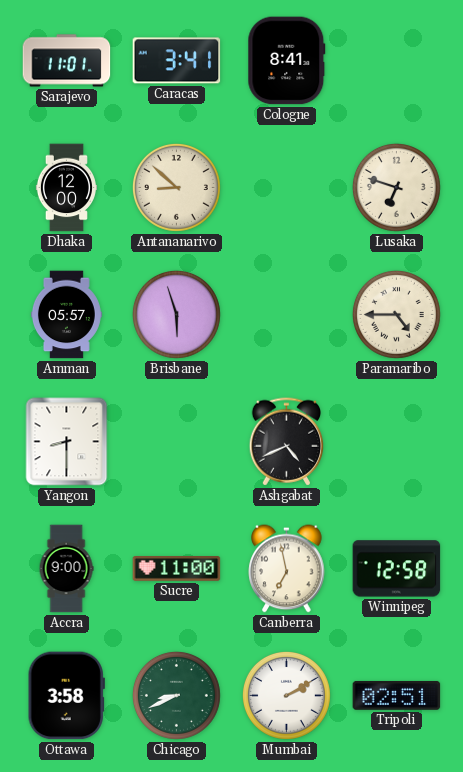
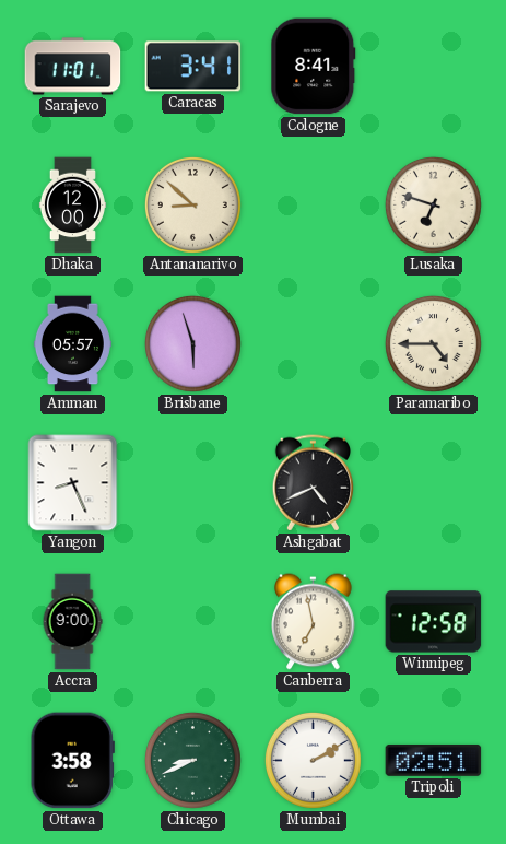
Yangon: 8:30 -> 8:26 (73, 483)
Sucre: 11:00 -> none (177, 569)
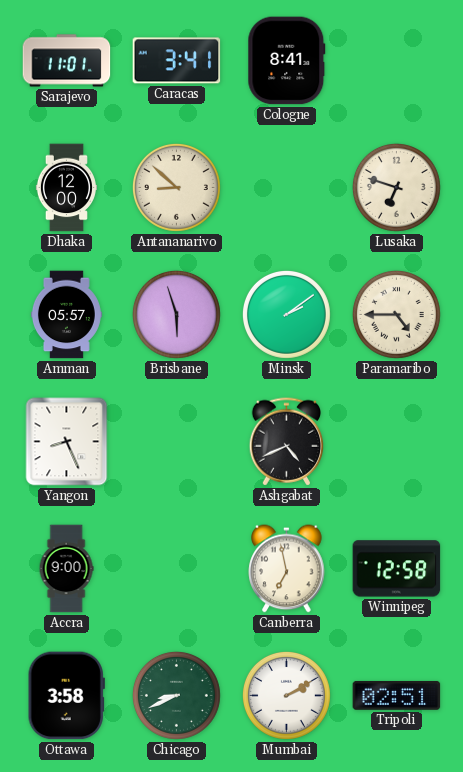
Minsk: none -> 2:09 (286, 314)
